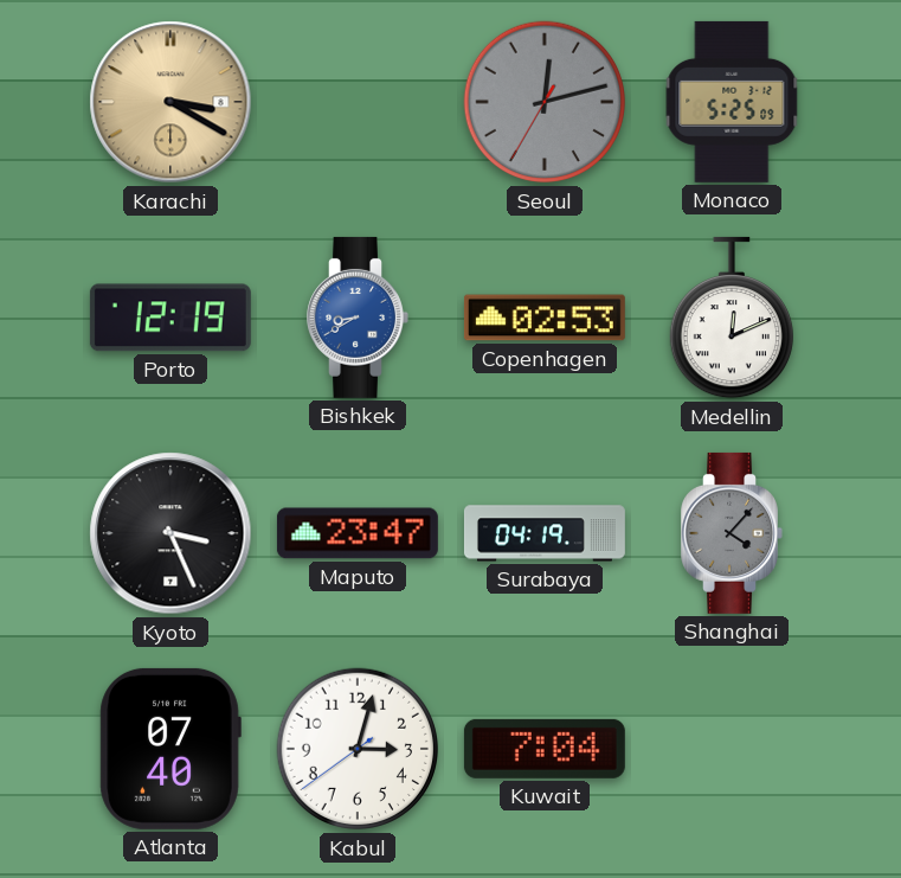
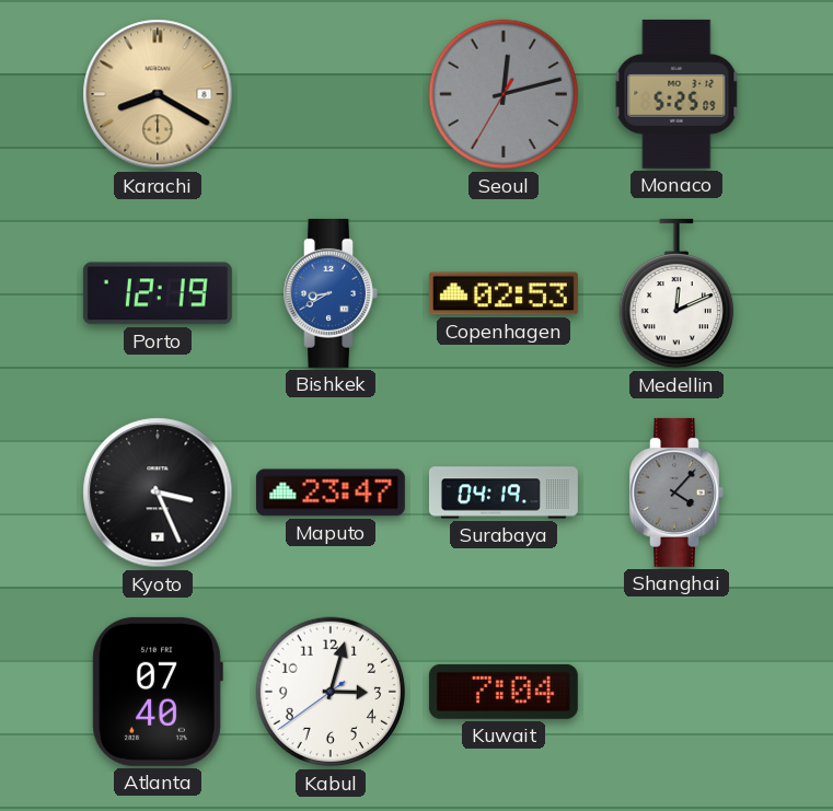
Karachi: 3:20 -> 8:20 (158, 94)
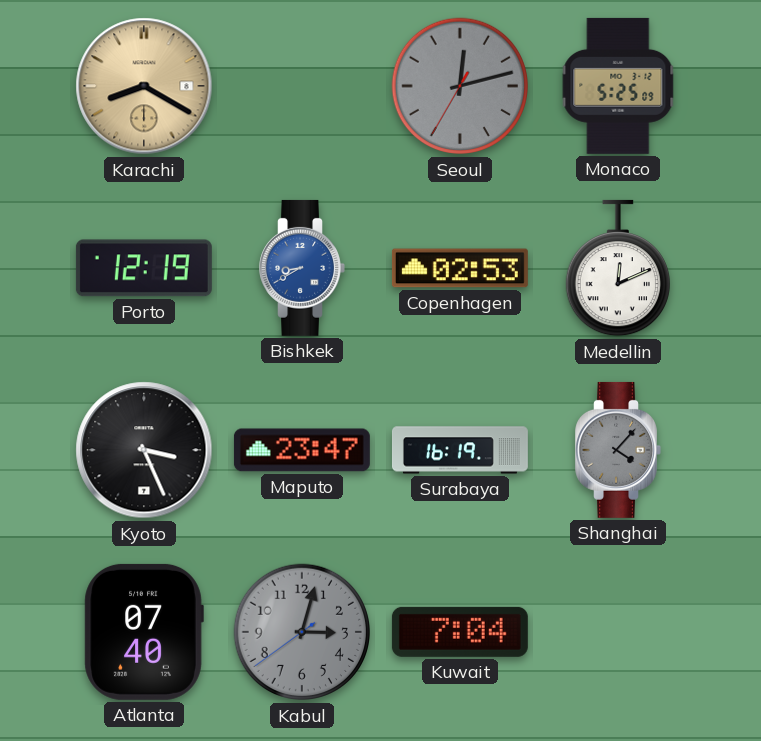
Surabaya: 04:19 -> 16:19 (460, 450)
Kabul dial: white -> grey (302, 632)
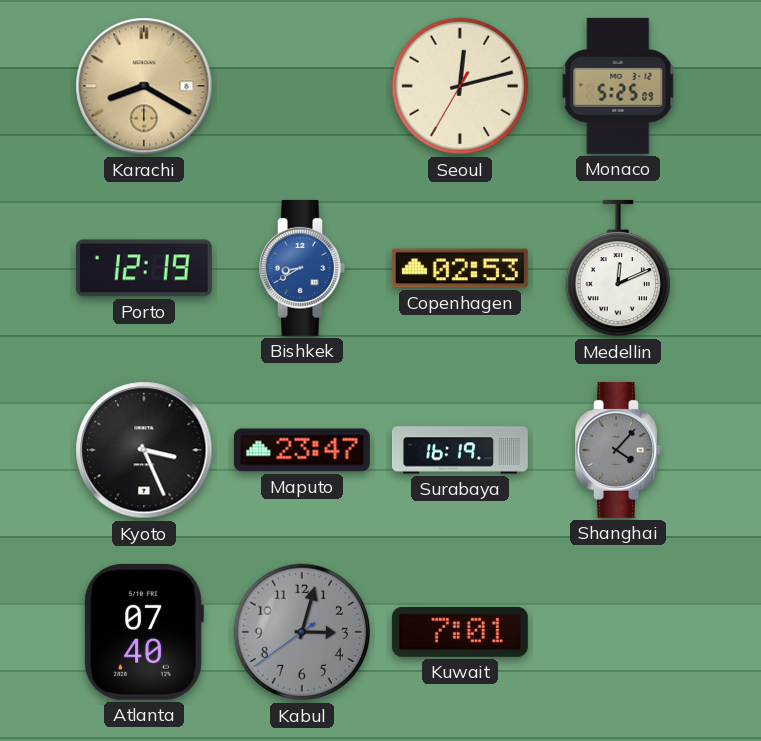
Seoul dial: grey -> cream (460, 86)
Kuwait: 7:04 -> 7:01 (460, 632)
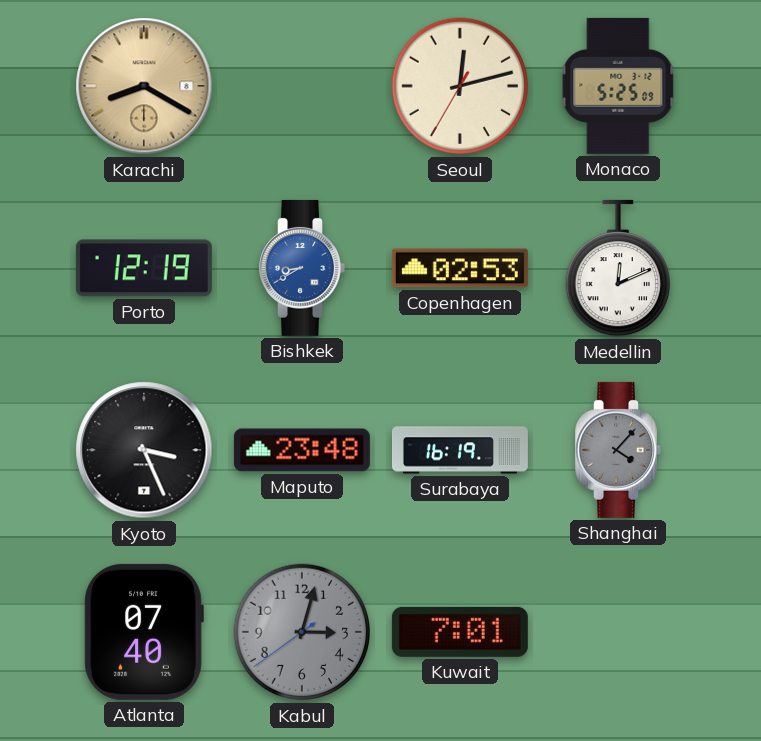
Maputo: 23:47 -> 23:48 (302, 450)
